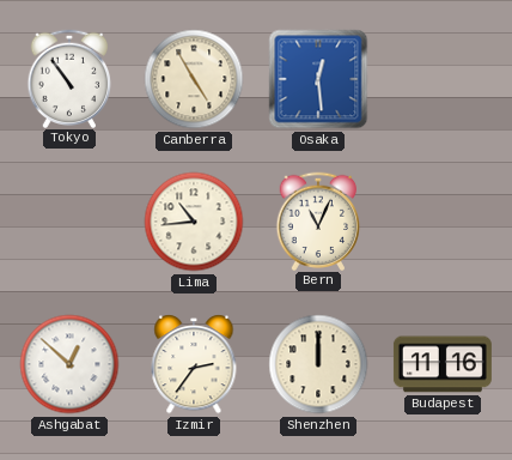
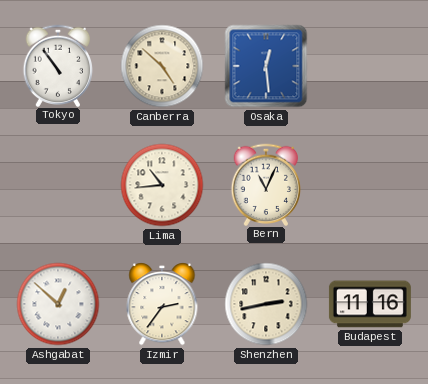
Canberra: 4:55 -> 4:52 (162, 66)
Shenzhen: 12:00 -> 2:43 (266, 304)
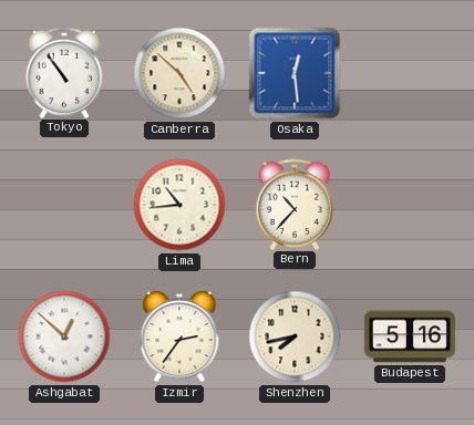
Bern: 11:04 -> 10:37 (295, 204)
Shenzhen: 2:43 -> 7:43 (295, 336)
Budapest: 11:16 -> 5:16 (410, 336)
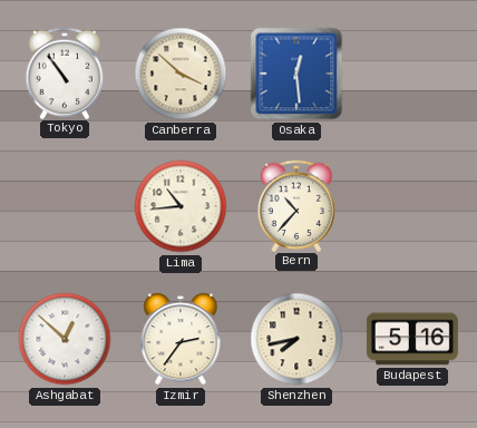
Canberra: 4:52 -> 3:52 (181, 74)
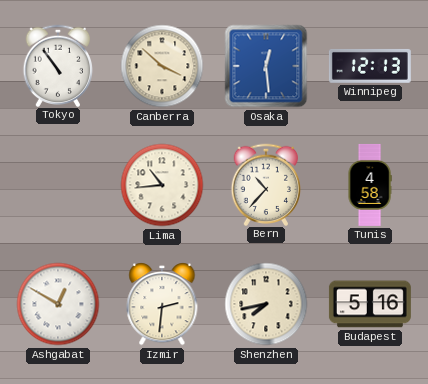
Winnipeg: none -> 12:13 (370, 66)
Tunis: none -> 4:58 (370, 185)
Ashgabat: 12:52 -> 12:50 (58, 304)
Izmir: 2:36 -> 2:31 (162, 304)
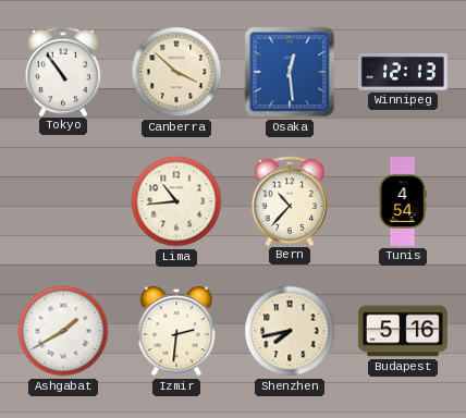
Tunis: 4:58 -> 4:54 (403, 201)
Ashgabat: 12:50 -> 1:40 (63, 331)
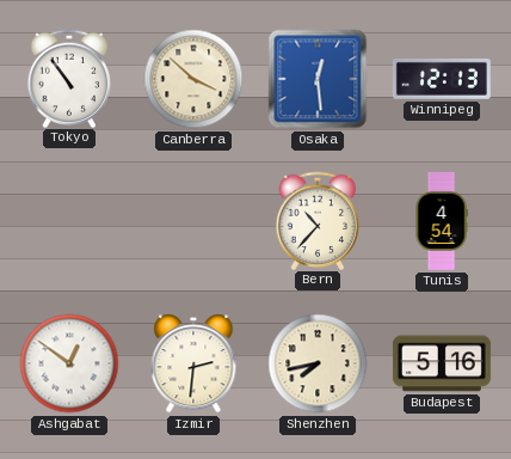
Lima: 10:44 -> none (176, 201)
Ashgabat: 1:40 -> 12:51 (69, 363)
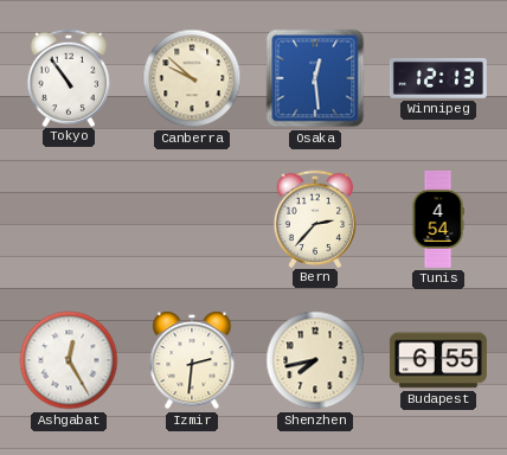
Canberra: 3:52 -> 9:52 (192, 78)
Bern: 10:37 -> 2:37 (315, 218)
Ashgabat: 12:51 -> 12:25 (69, 360)
Budapest: 5:16 -> 6:55 (438, 360)
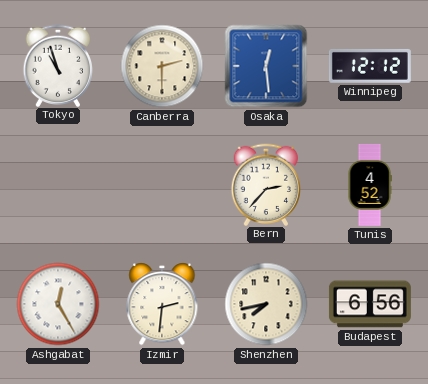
Tokyo: 10:54 -> 10:57 (58, 65)
Canberra: 9:52 -> 2:30 (162, 66)
Winnipeg: 12:13 -> 12:12 (370, 66)
Tunis: 4:54 -> 4:52 (370, 185)
Budapest: 6:55 -> 6:56 (370, 304)
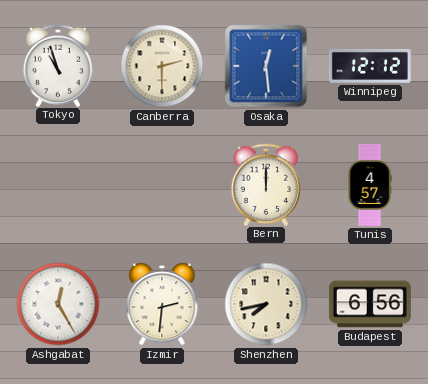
Bern: 2:37 -> 12:00 (266, 184)
Tunis: 4:52 -> 4:57 (370, 185)
